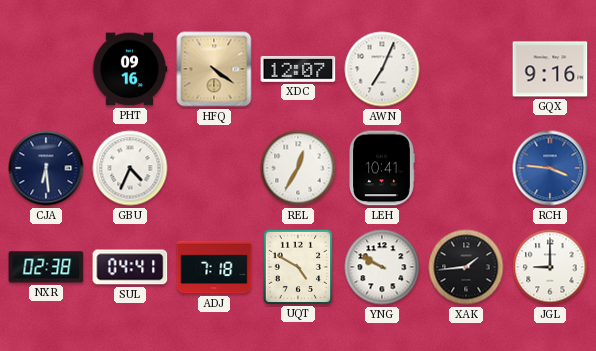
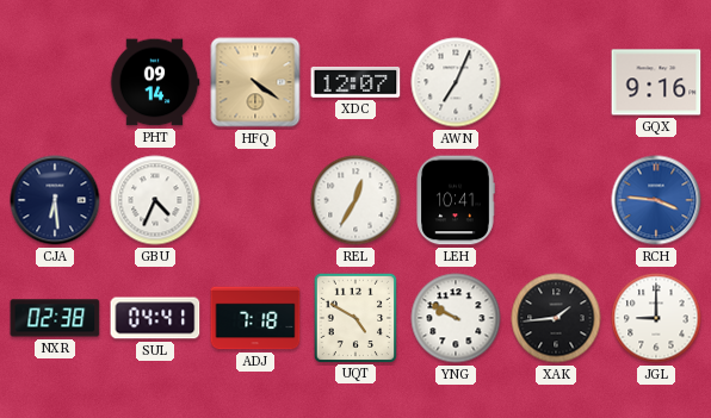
PHT: 09:16 -> 09:14 (155, 82)
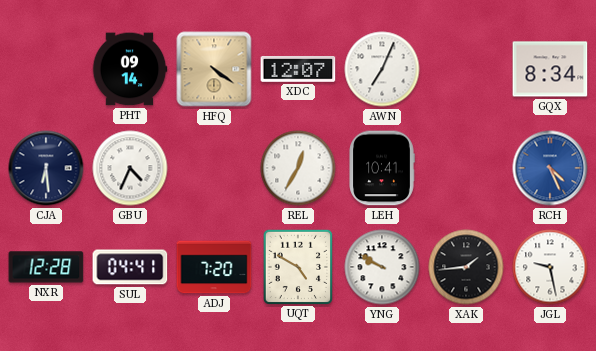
GQX: 9:16 -> 8:34 (550, 69)
RCH: 3:46 -> 4:26 (550, 168)
NXR: 02:38 -> 12:28 (46, 267)
ADJ: 7:18 -> 7:20 (214, 267)
JGL: 9:00 -> 9:28 (550, 267)
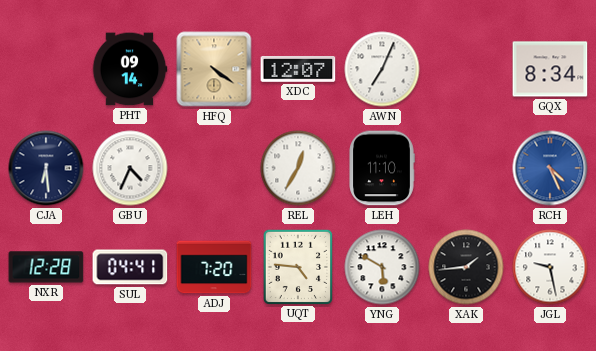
LEH: 10:41 -> 11:10 (382, 168)
UQT: 4:50 -> 4:46 (297, 266)
YNG: 9:50 -> 5:50 (382, 267)
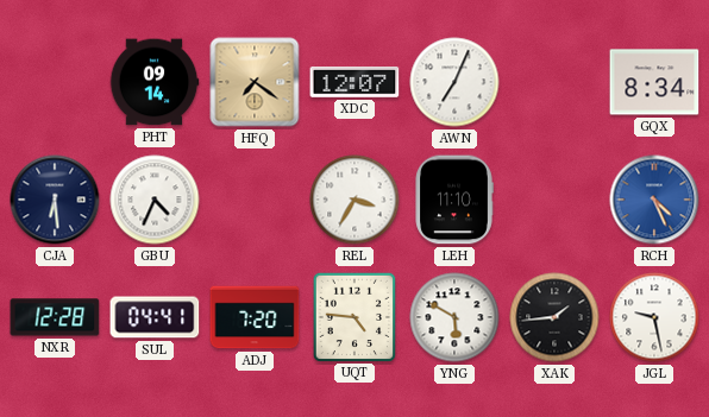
HFQ: 4:21 -> 7:21 (255, 82)
REL: 12:35 -> 3:35 (354, 200)
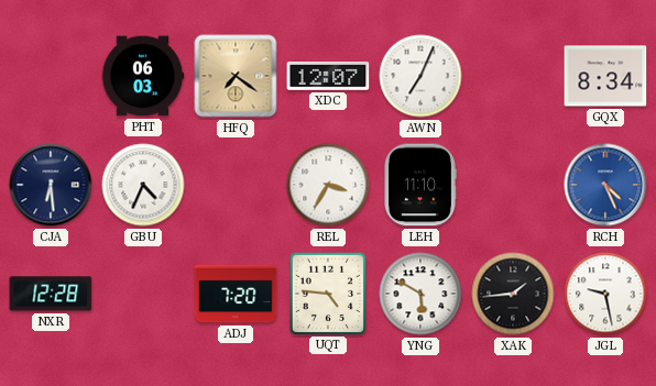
PHT: 09:14 -> 06:03 (143, 76)
SUL: 04:41 -> none (155, 317)
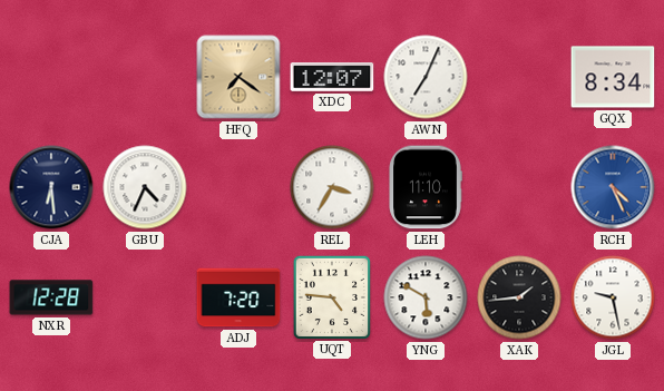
PHT: 06:03 -> none (143, 76)
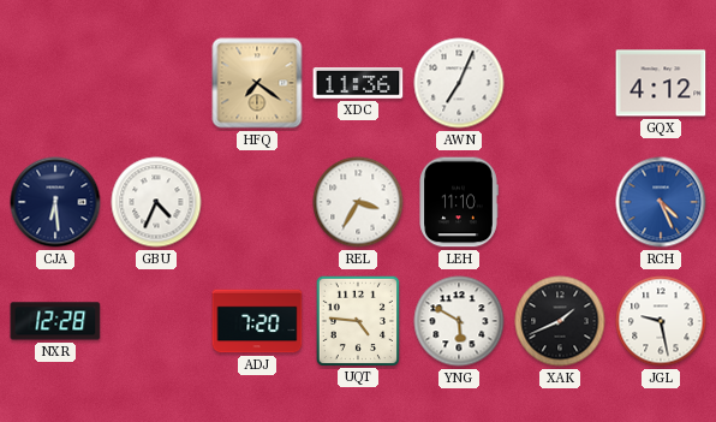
XDC: 12:07 -> 11:36 (358, 84)
GQX: 8:34 -> 4:12 (661, 83)
XAK: 1:44 -> 1:41 (560, 321)
